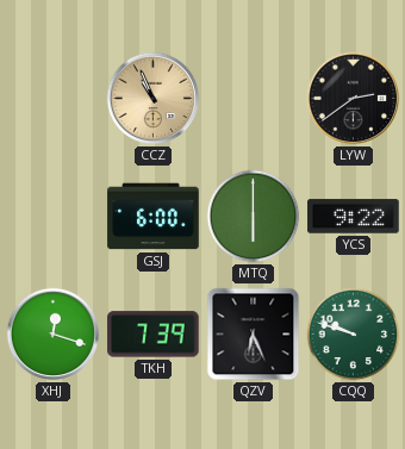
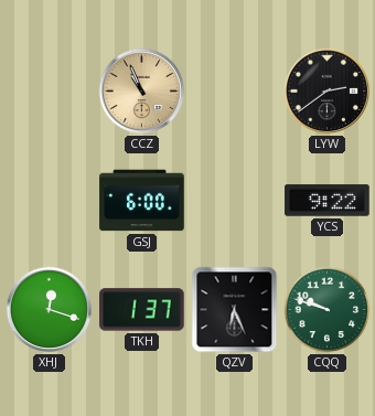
MTQ: 6:00 -> none (254, 217)
TKH: 7:39 -> 1:37 (142, 310)
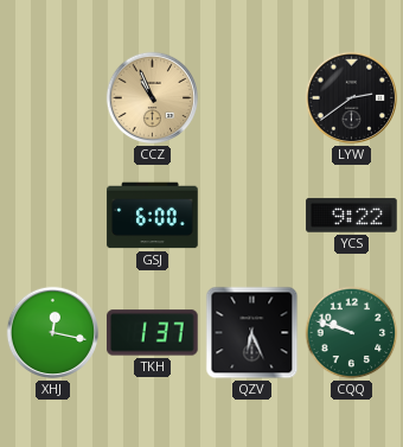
XHJ: 12:18 -> 12:17 (53, 333)
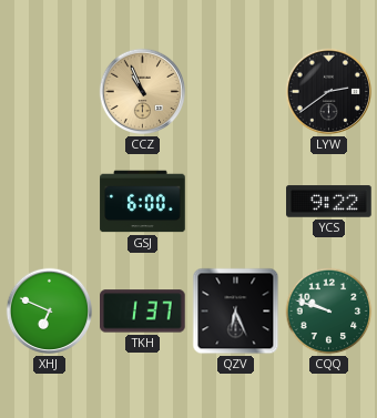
XHJ: 12:17 -> 6:49 (50, 312)
